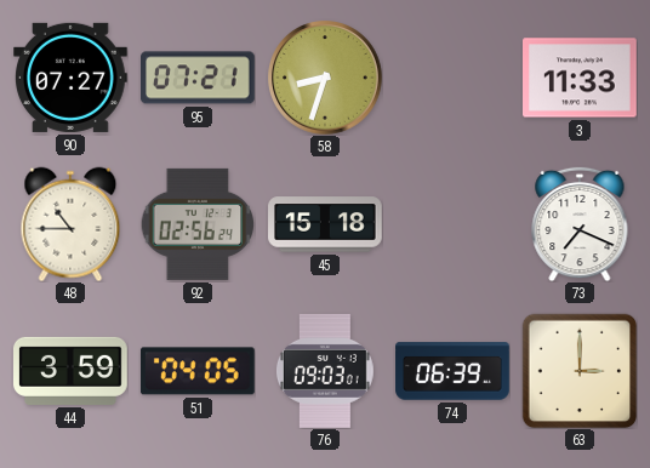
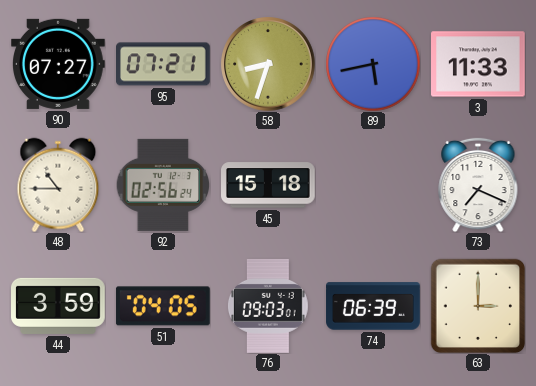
89: none -> 5:43 (373, 64)
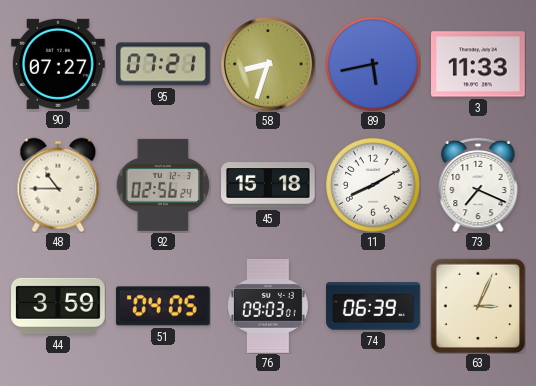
11: none -> 8:10 (373, 185)
63: 3:00 -> 3:04 (478, 306)
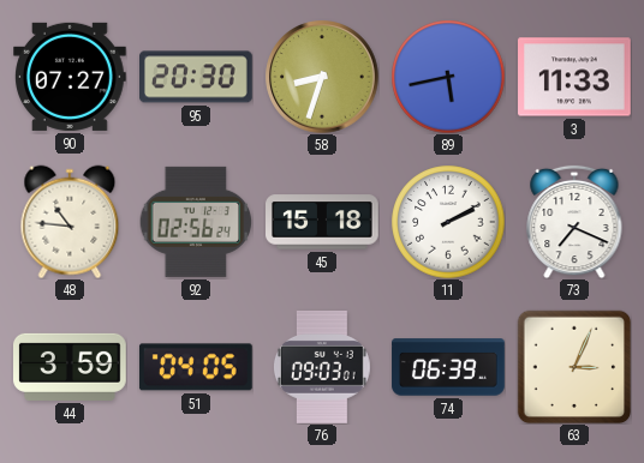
95: 07:21 -> 20:30 (197, 77)
48: 10:45 -> 10:46 (70, 222)
11: 8:10 -> 2:10 (448, 222)
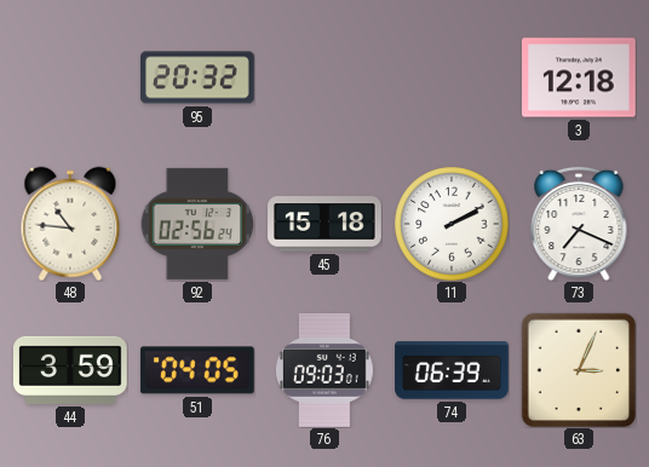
90: 07:27 -> none (71, 77)
95: 20:30 -> 20:32 (199, 77)
58: 8:33 -> none (322, 77)
89: 5:43 -> none (448, 77)
3: 11:33 -> 12:18 (580, 77)
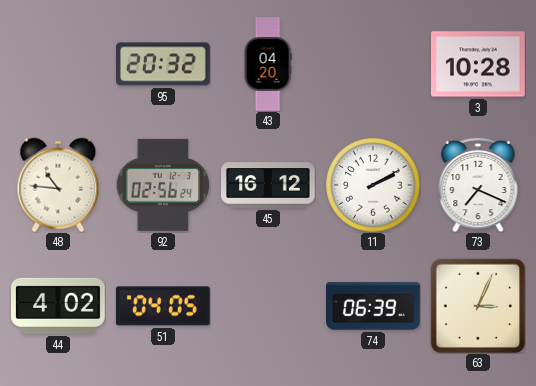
43: none -> 04:20 (268, 64)
3: 12:18 -> 10:28 (479, 64)
45: 15:18 -> 16:12 (269, 185)
44: 3:59 -> 4:02 (59, 306)
76: 09:03 -> none (324, 371)
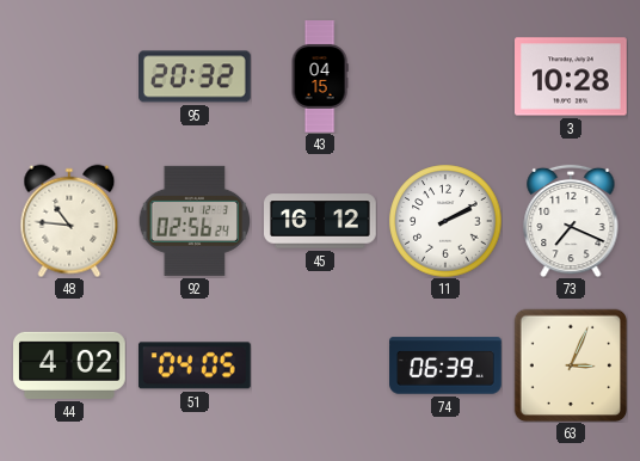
43: 04:20 -> 04:15 (320, 76)
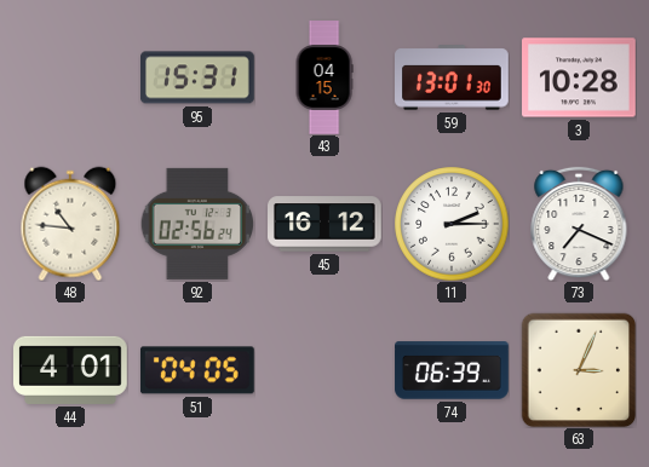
95: 20:32 -> 15:31 (199, 77)
59: none -> 13:01 (453, 77)
11: 2:10 -> 2:15 (452, 224)
44: 4:02 -> 4:01 (71, 370)
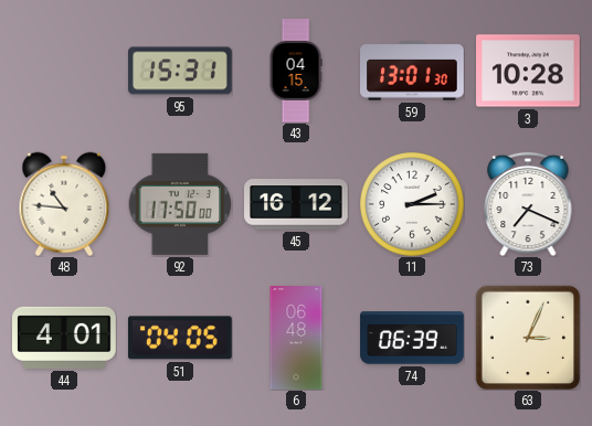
92: 02:56 -> 17:50 (180, 204)
6: none -> 06:48 (296, 338)
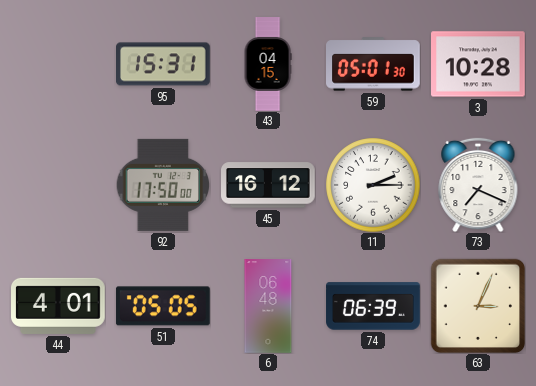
59: 13:01 -> 05:01 (374, 64)
48: 10:46 -> none (64, 204)
51: 04:05 -> 05:05 (163, 306)
